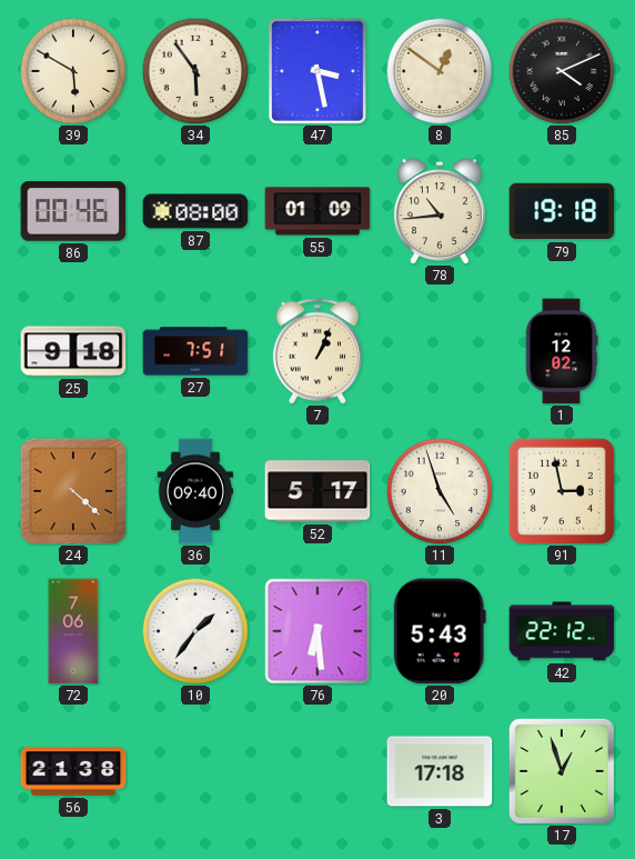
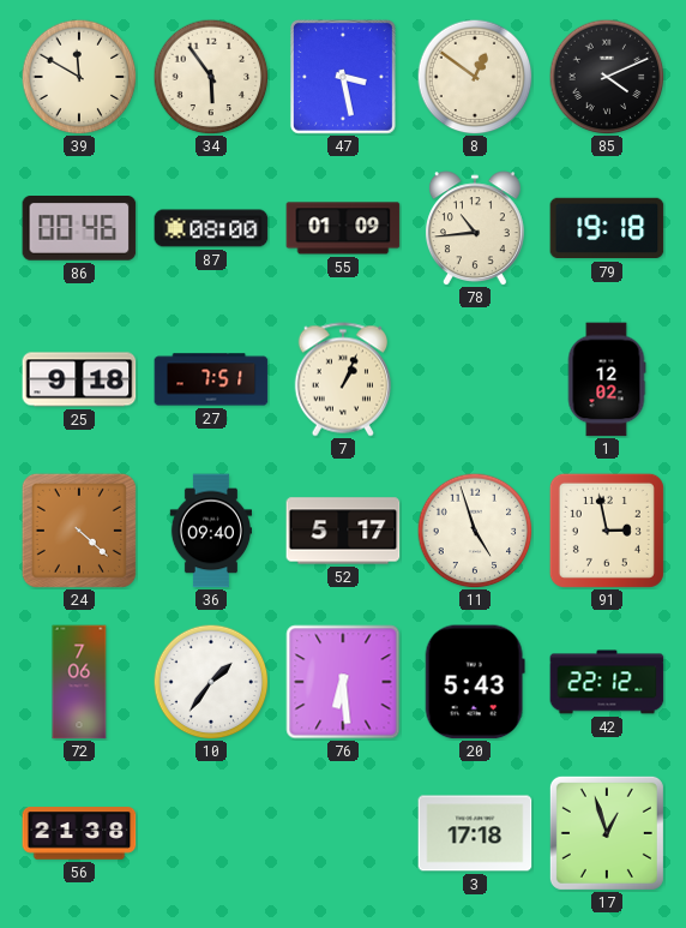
39: 5:50 -> 11:50 (79, 77)
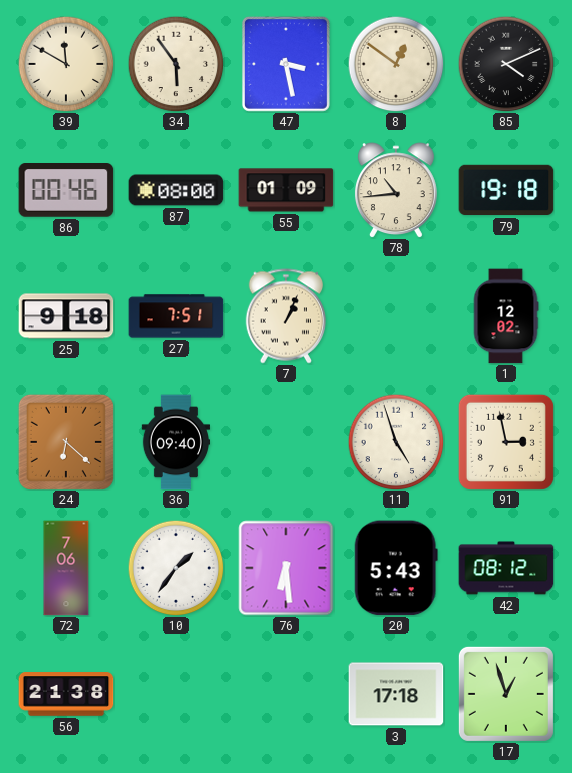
24: 4:22 -> 6:22 (66, 442)
52: 5:17 -> none (343, 531)
42: 22:12 -> 08:12 (506, 568)
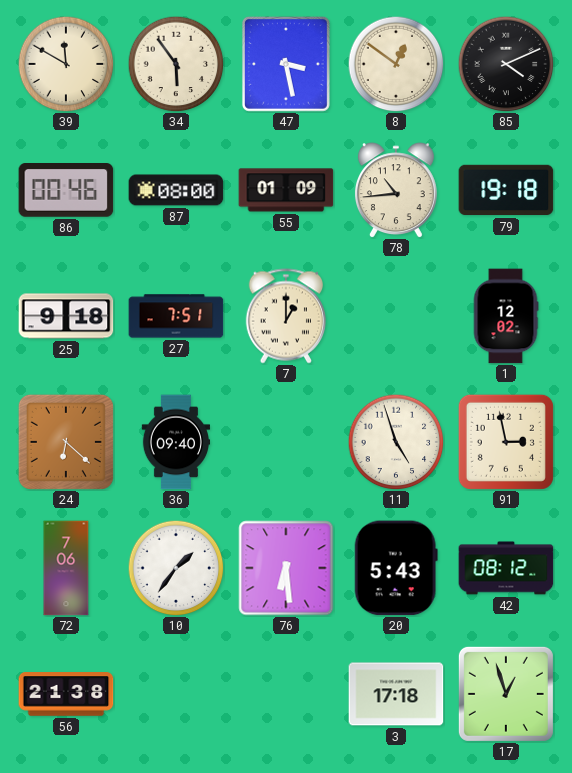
7: 1:04 -> 1:00 (285, 316)
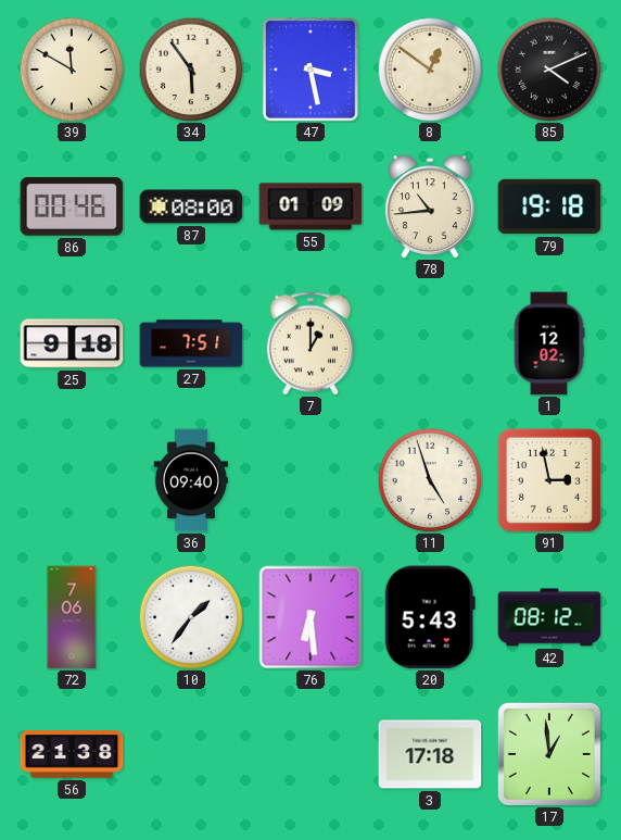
24: 6:22 -> none (66, 442)
17: 12:57 -> 12:59 (549, 754)
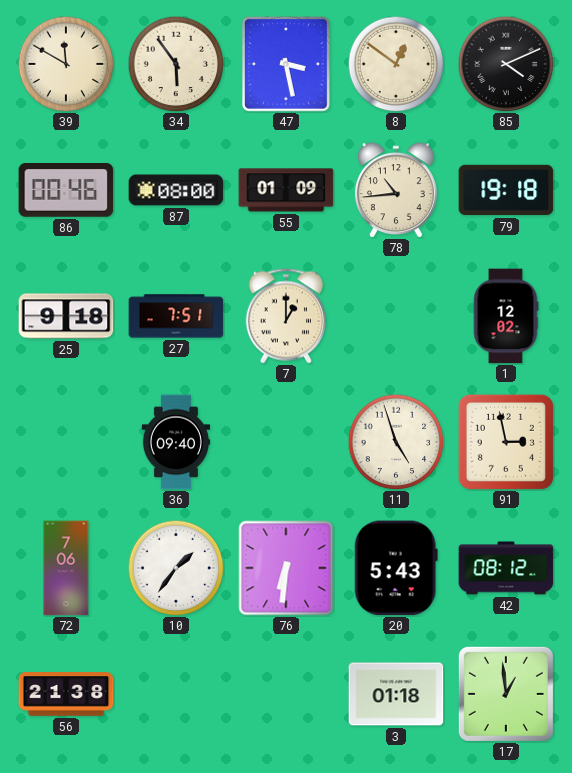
76: 6:29 -> 6:31 (286, 568)
3: 17:18 -> 01:18 (396, 694)
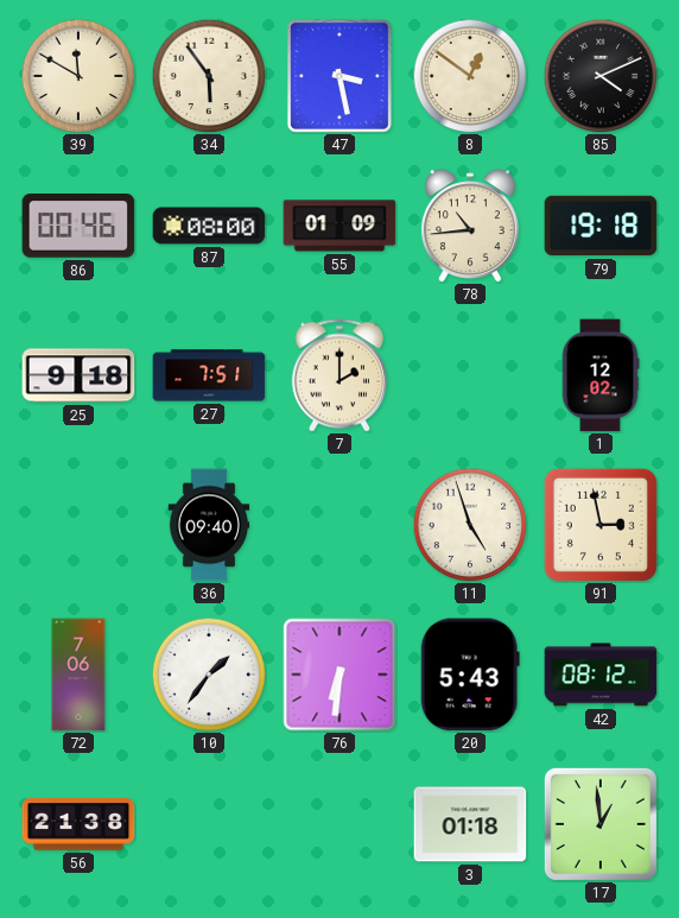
7: 1:00 -> 2:00 (338, 375)
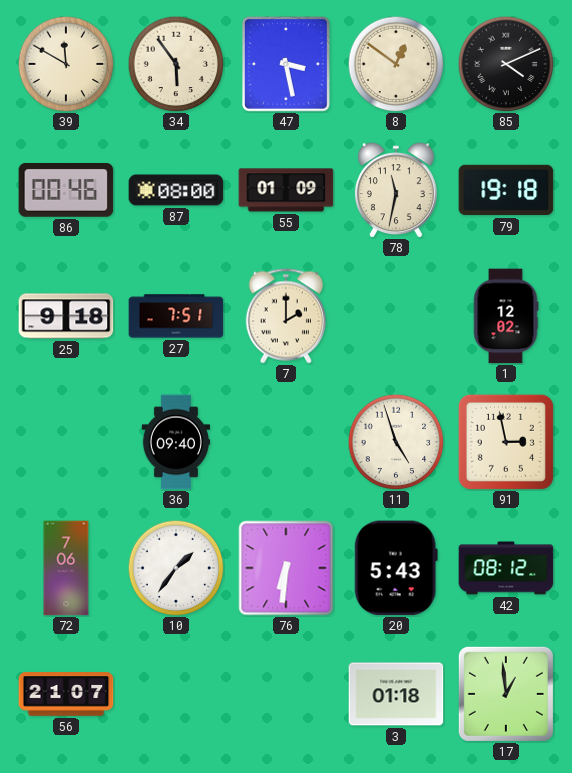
78: 10:44 -> 11:32 (396, 190)
56: 21:38 -> 21:07 (66, 694)
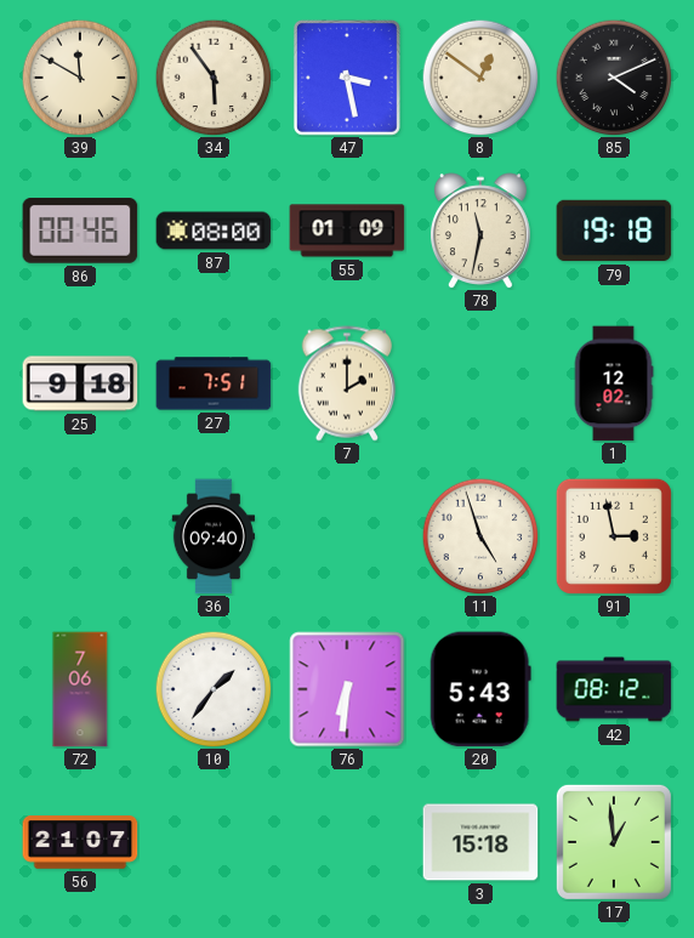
3: 01:18 -> 15:18 (480, 842)
